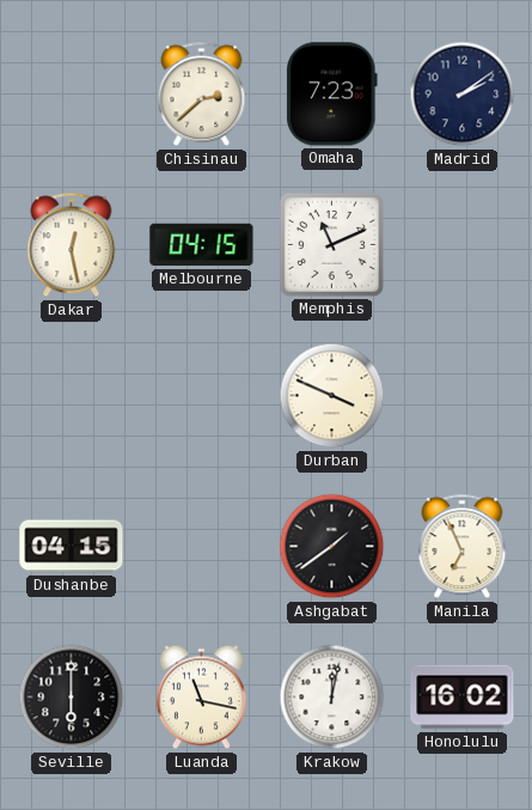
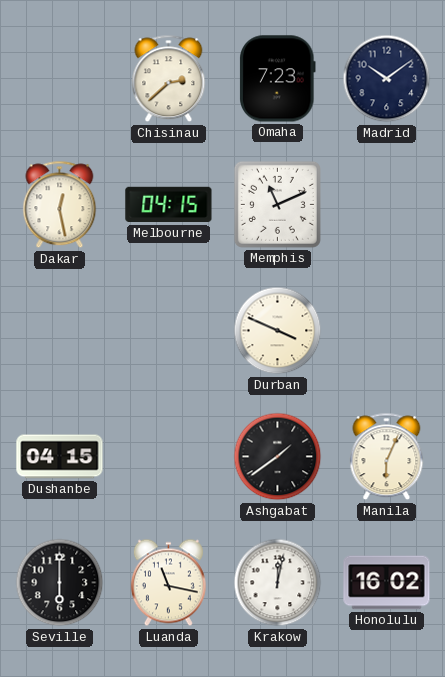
Madrid: 2:09 -> 10:09 (387, 79)
Manila: 6:56 -> 6:04 (387, 457)
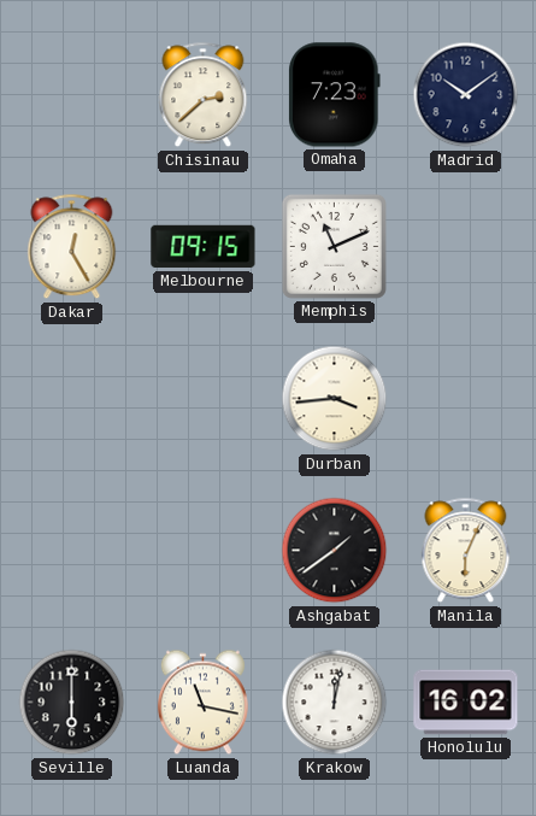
Dakar: 12:28 -> 12:25 (72, 247)
Melbourne: 04:15 -> 09:15 (204, 247)
Durban: 3:49 -> 3:44 (335, 399)
Dushanbe: 04:15 -> none (60, 457)
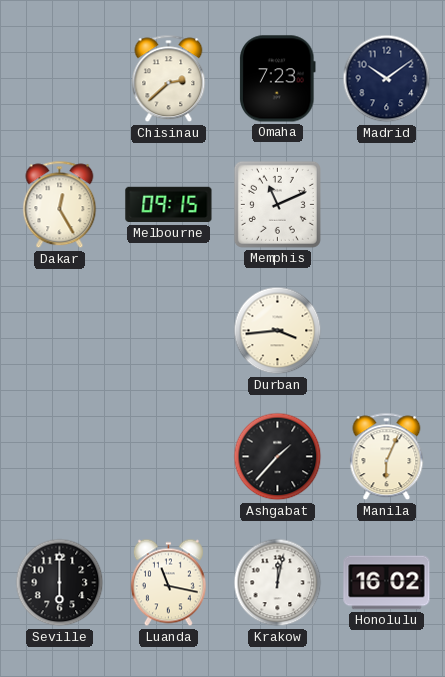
Ashgabat: 1:39 -> 1:37 (278, 457)
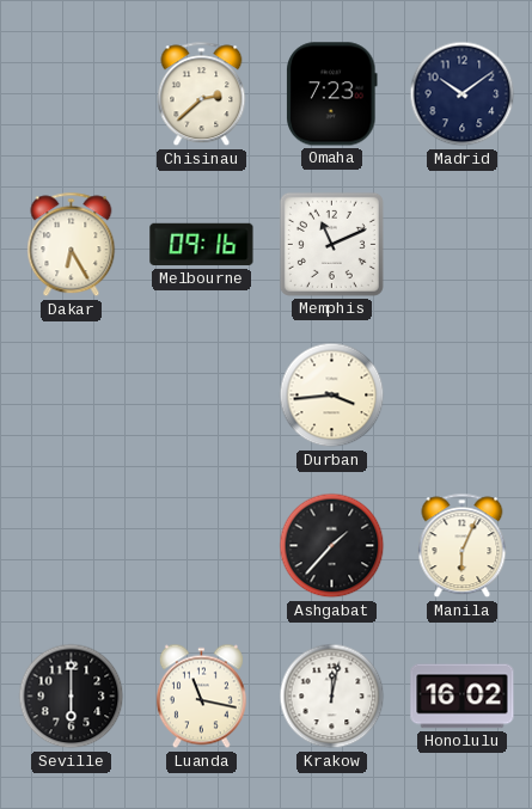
Dakar: 12:25 -> 6:25 (72, 245)
Melbourne: 09:15 -> 09:16 (202, 245)
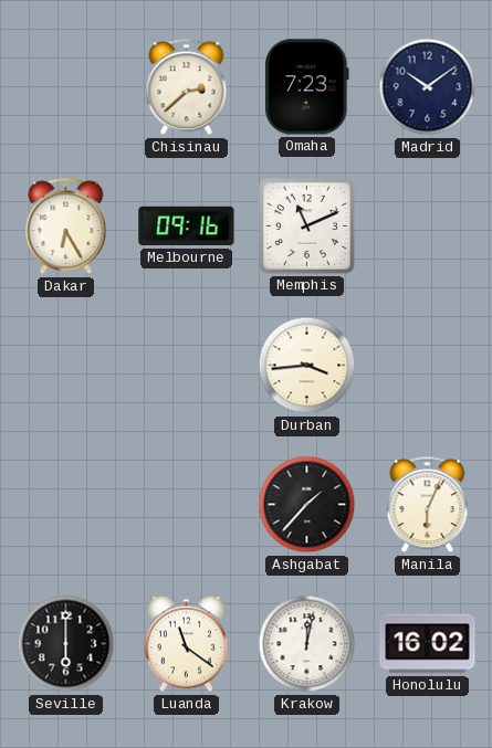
Luanda: 11:17 -> 11:21 (186, 644)
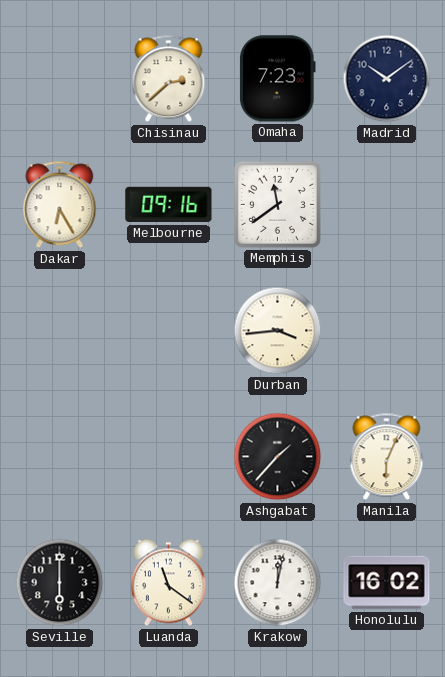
Memphis: 11:11 -> 11:39 (277, 204)
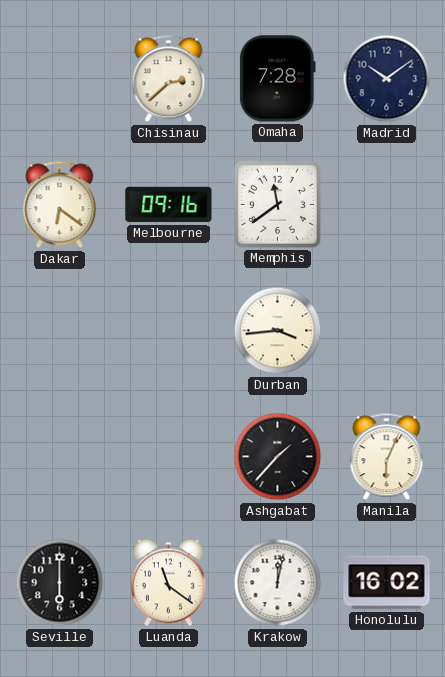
Omaha: 7:23 -> 7:28 (278, 79)
Dakar: 6:25 -> 6:21 (60, 205)
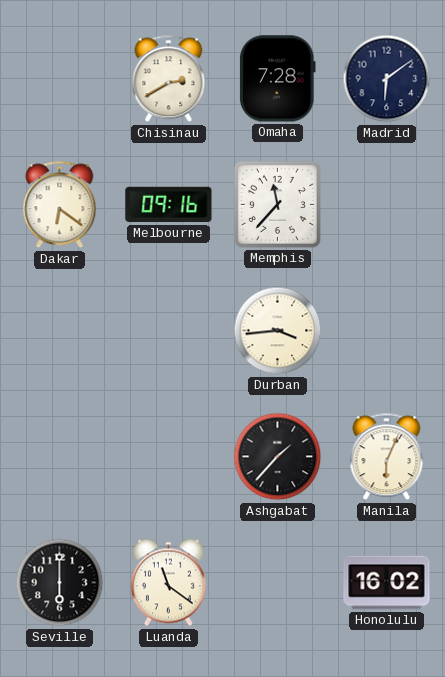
Chisinau: 2:38 -> 2:40 (169, 79)
Madrid: 10:09 -> 6:09 (387, 79)
Memphis: 11:39 -> 11:37 (277, 204)
Krakow: 12:02 -> none (278, 583)
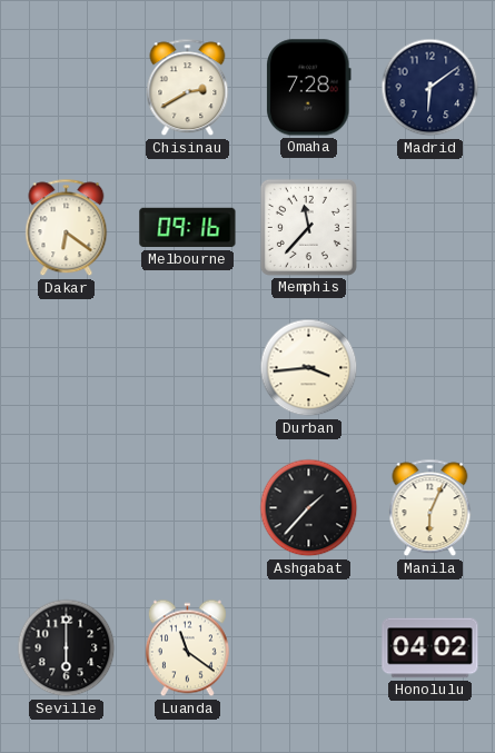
Honolulu: 16:02 -> 04:02 (430, 648)
